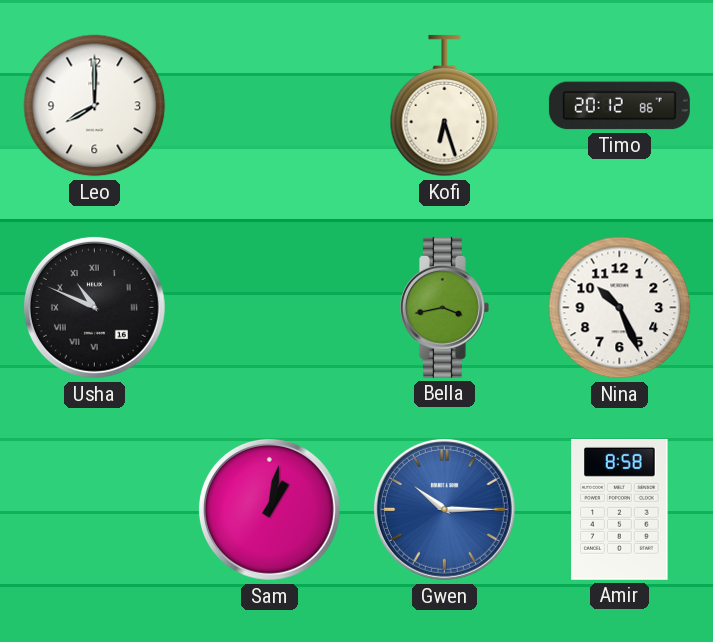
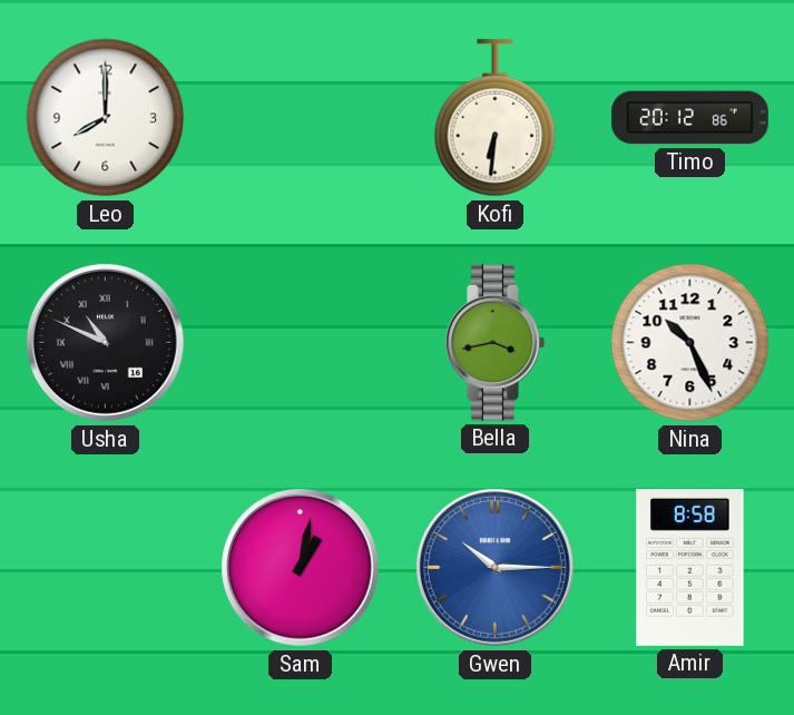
Kofi: 6:27 -> 6:31 (496, 118)
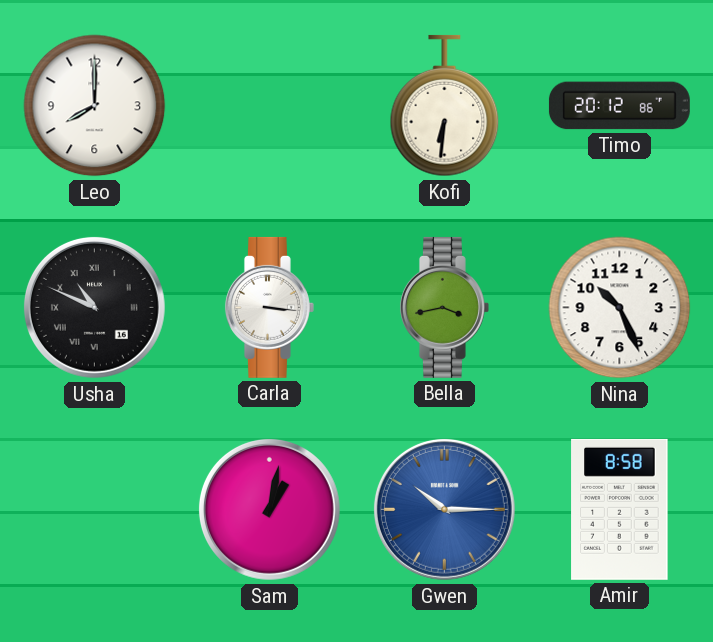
Carla: none -> 3:16 (270, 307)
